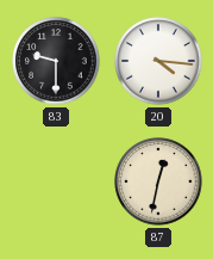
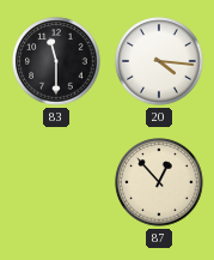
83: 9:30 -> 11:30 (56, 61)
87: 12:32 -> 12:53 (159, 182)
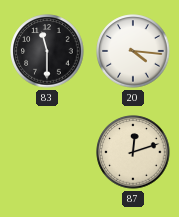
87: 12:53 -> 12:12 (133, 152)
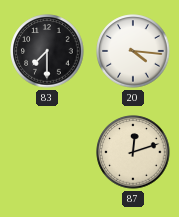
83: 11:30 -> 7:30 (47, 51)
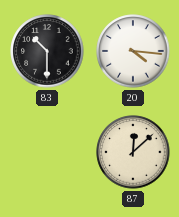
83: 7:30 -> 10:30 (47, 51)
87: 12:12 -> 12:08 (133, 152)
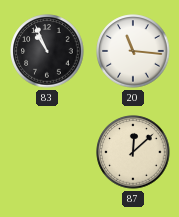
83: 10:30 -> 10:56 (47, 51)
20: 4:16 -> 11:16 (133, 51)
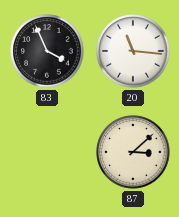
83: 10:56 -> 3:56 (47, 51)
87: 12:08 -> 3:08 (133, 152)
